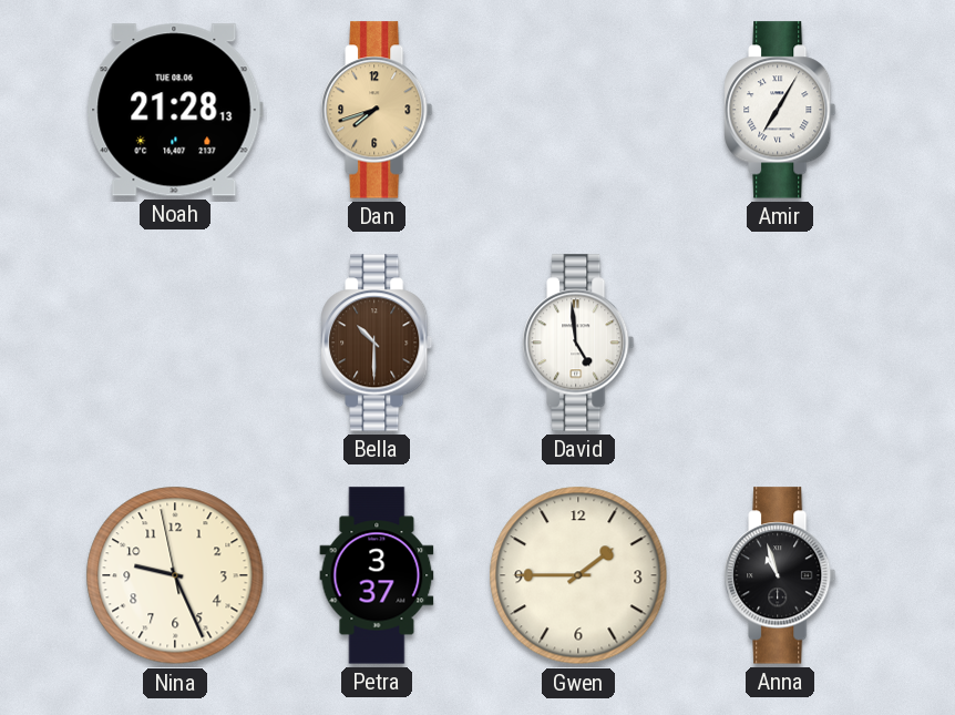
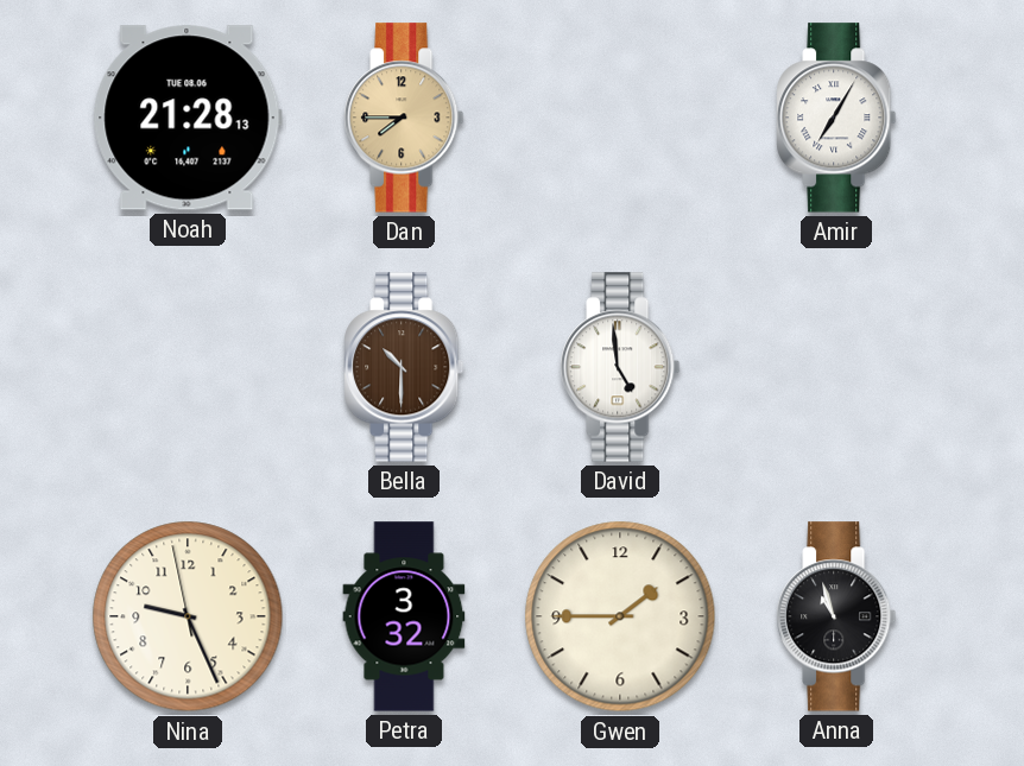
Dan: 7:42 -> 7:45 (404, 118)
Petra: 3:37 -> 3:32 (404, 616)
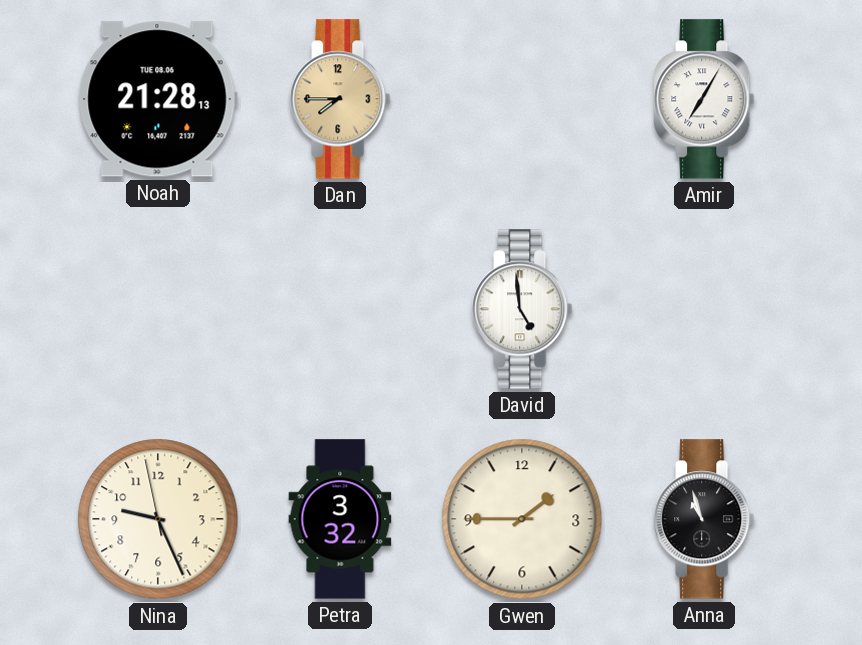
Bella: 10:30 -> none (404, 367)
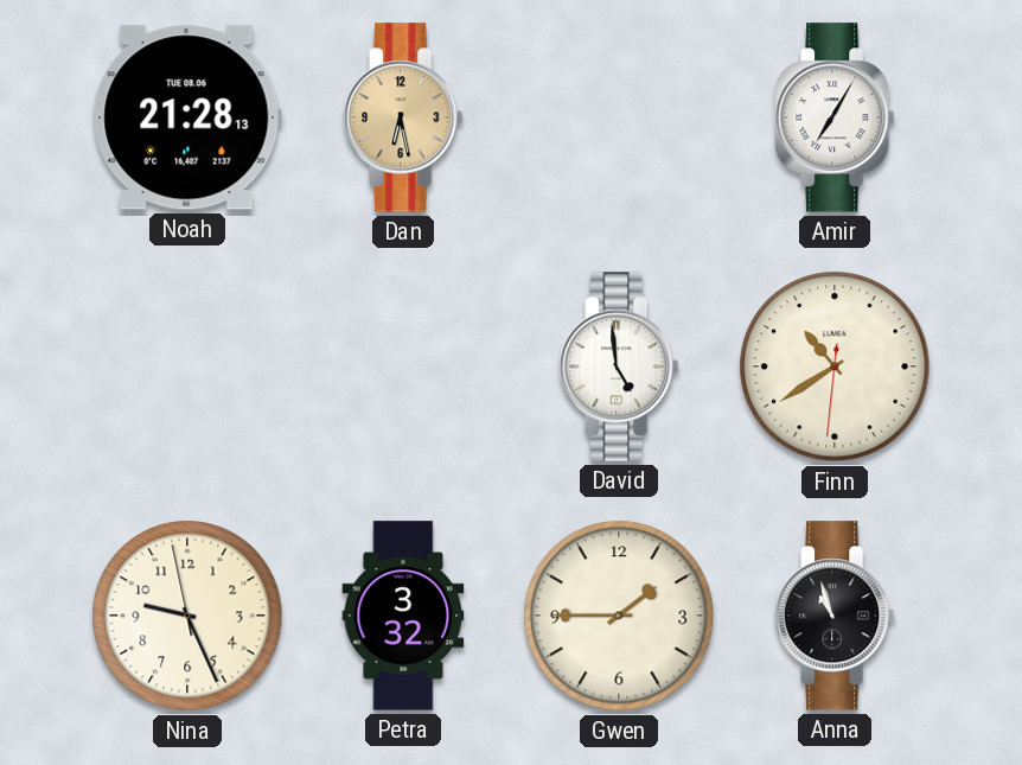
Dan: 7:45 -> 6:28 (403, 117)
Finn: none -> 10:39 (835, 366)
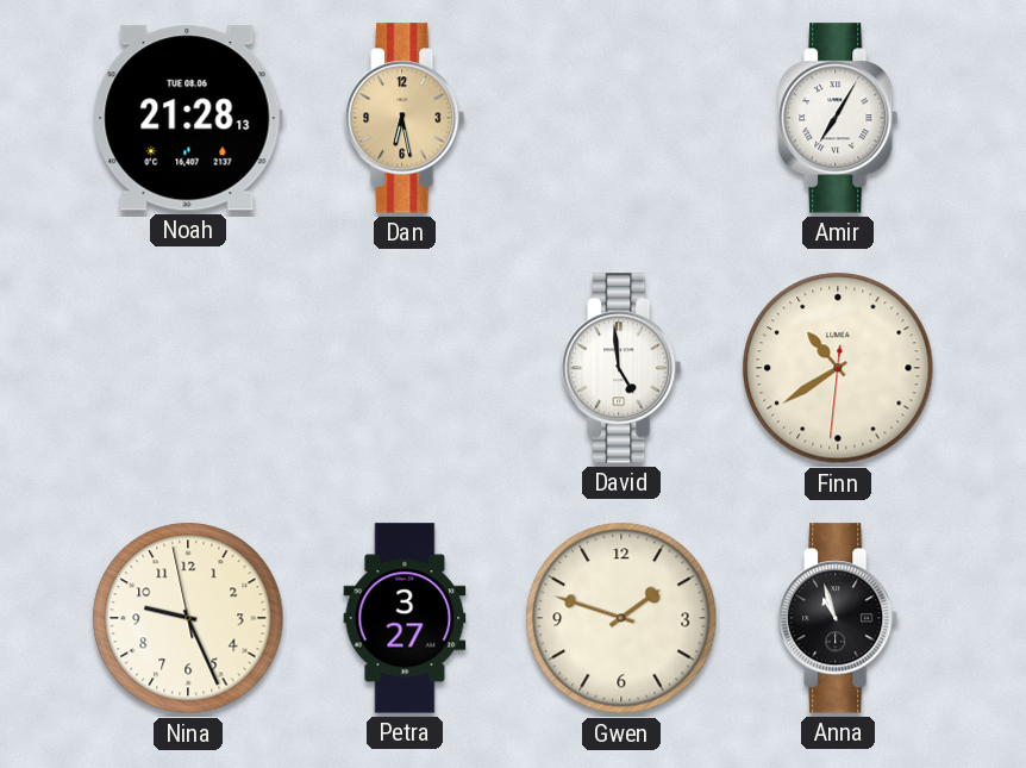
Petra: 3:32 -> 3:27 (405, 618)
Gwen: 1:45 -> 1:48 (621, 618)
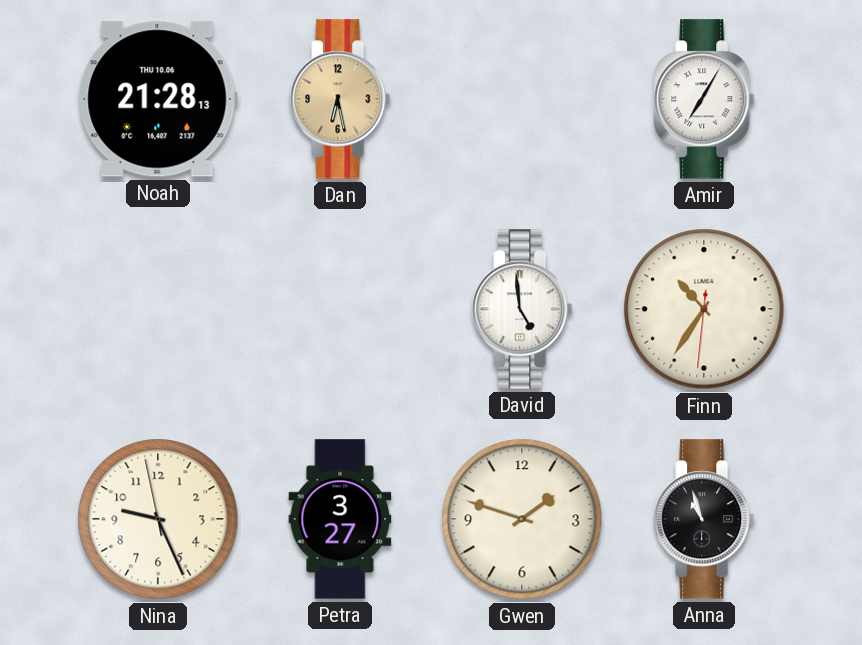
Noah date: TUE 08.06 -> THU 10.06 (158, 99)
Finn: 10:39 -> 10:35 (704, 309)
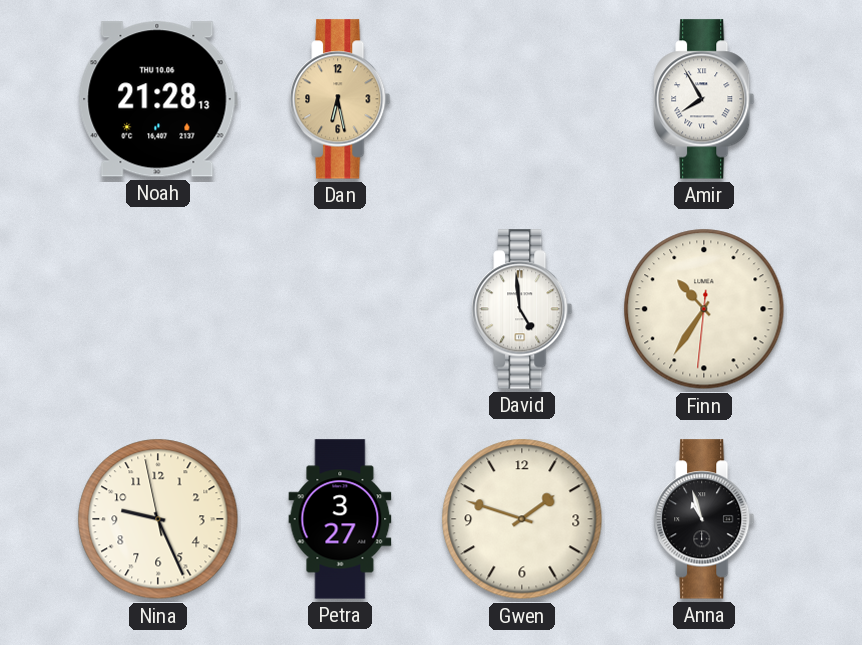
Amir: 7:05 -> 7:55 (704, 99)
